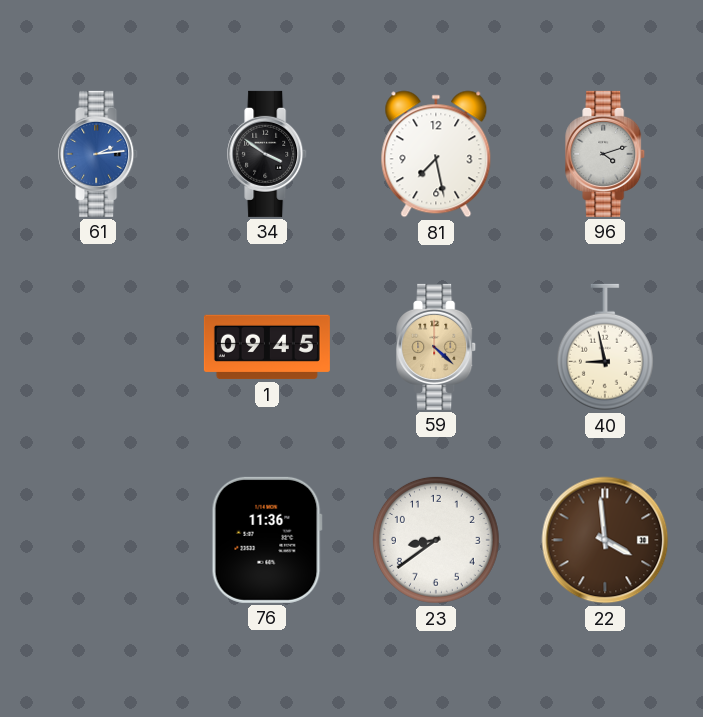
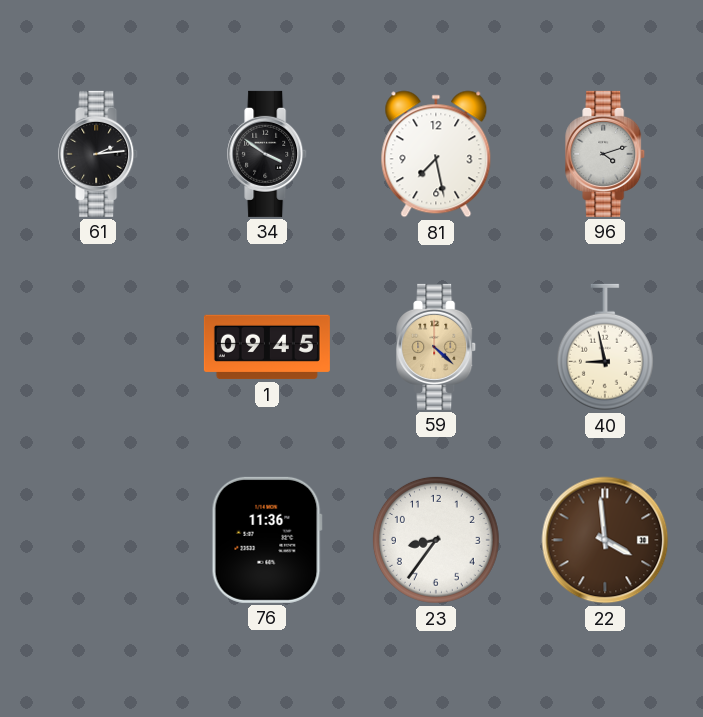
61 dial: blue -> black (99, 154)
23: 8:39 -> 8:36 (436, 540)
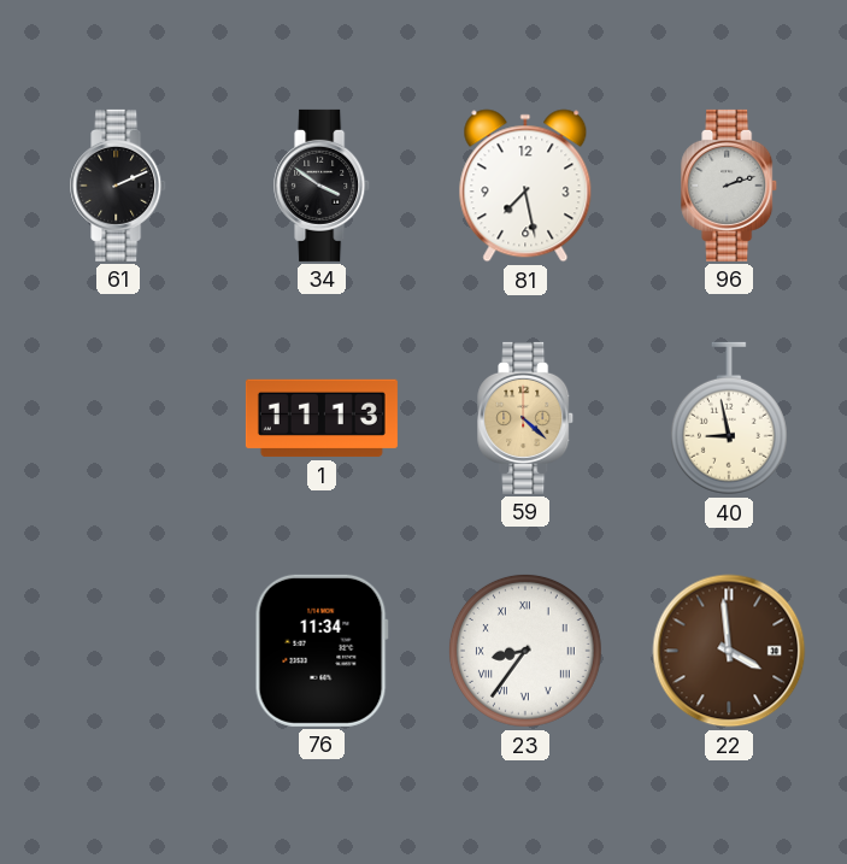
61: 2:14 -> 2:11 (119, 186)
96: 4:12 -> 2:12 (730, 186)
1: 09:45 -> 11:13 (322, 418)
76: 11:36 -> 11:34 (322, 651)
23 numerals: Arabic -> Roman (525, 651)
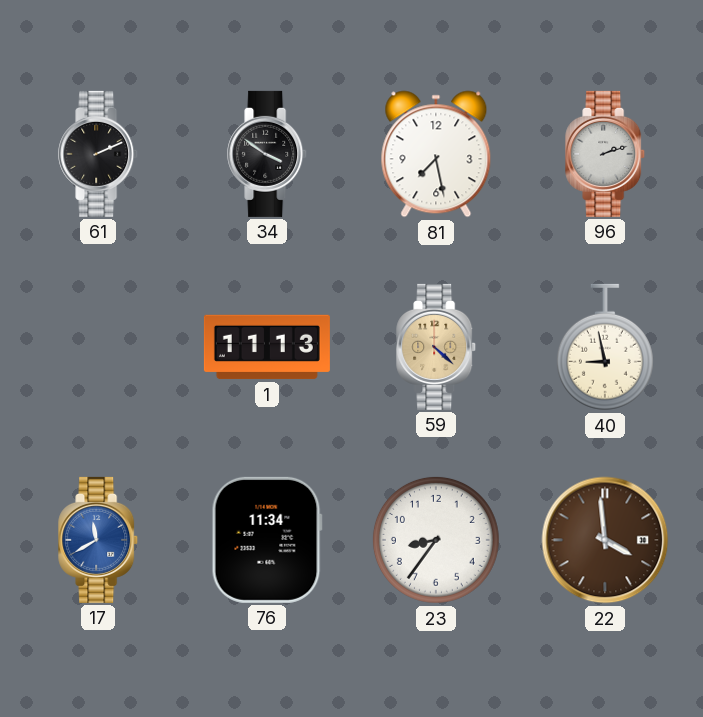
17: none -> 11:40 (99, 540)
23 numerals: Roman -> Arabic (436, 540)
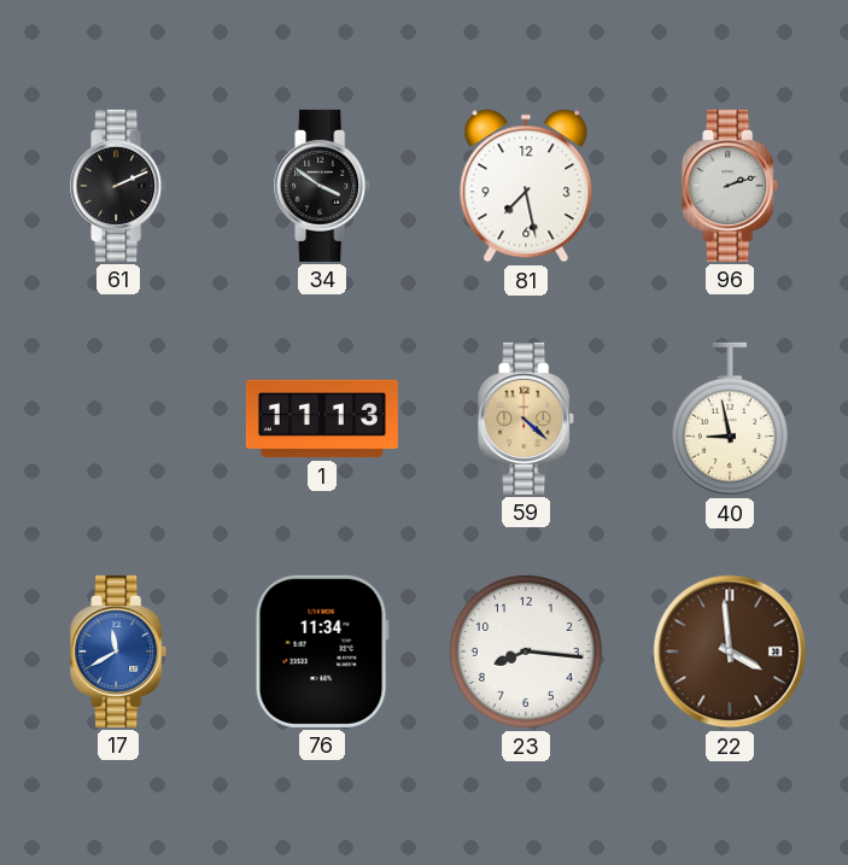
23: 8:36 -> 8:16 (526, 651)
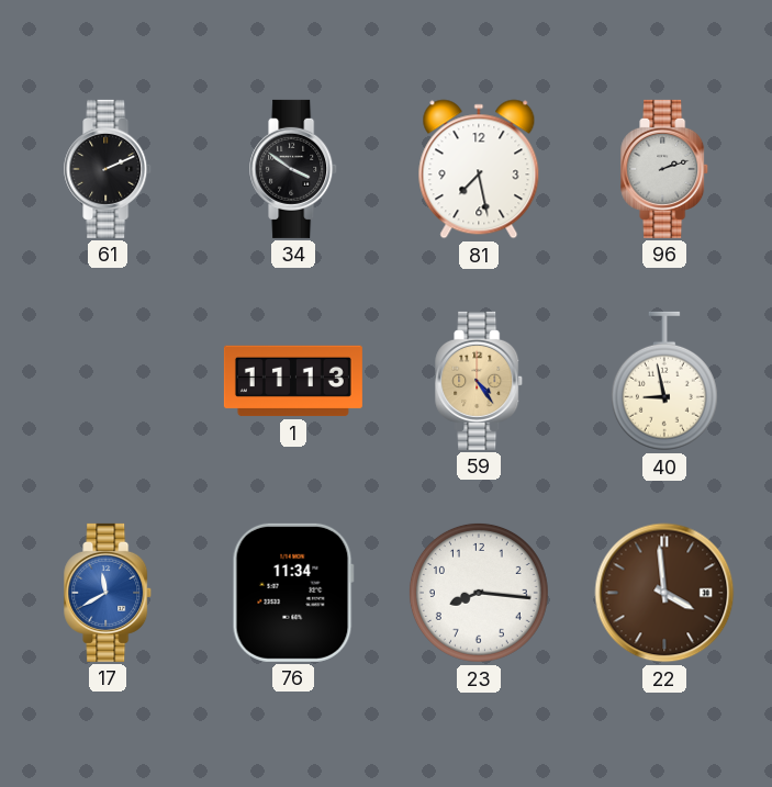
59: 4:22 -> 4:24 (480, 381)
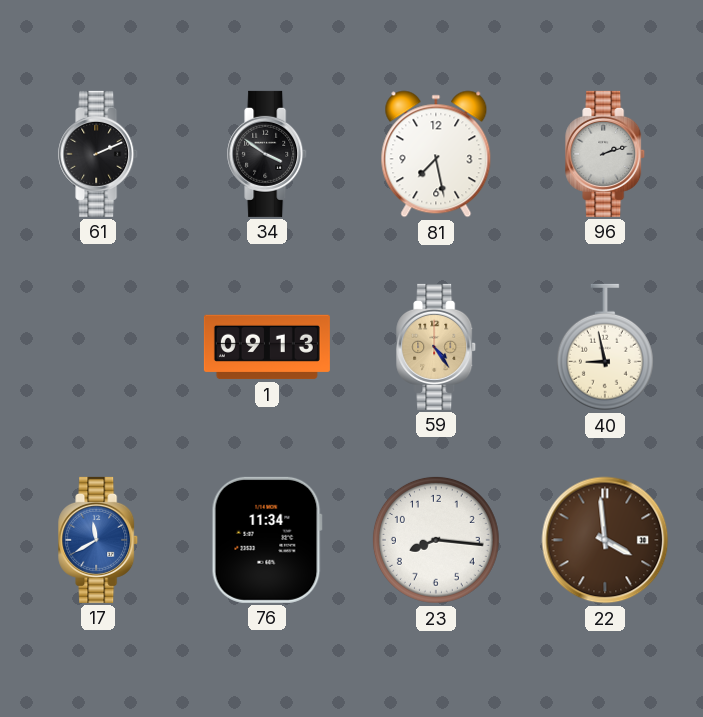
1: 11:13 -> 09:13 (267, 347)
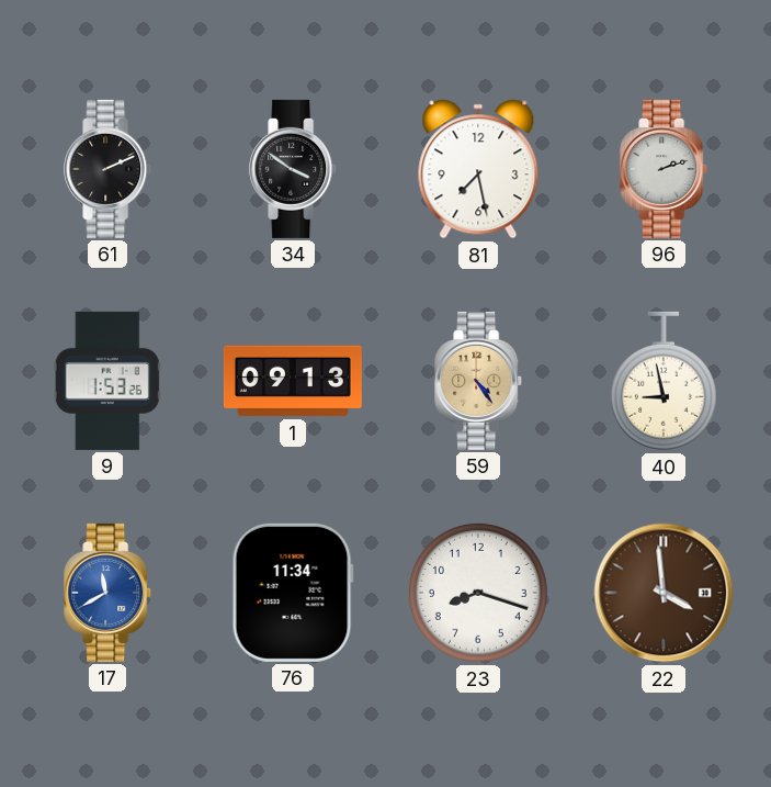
9: none -> 1:53 (107, 381)
23: 8:16 -> 8:18 (478, 593)
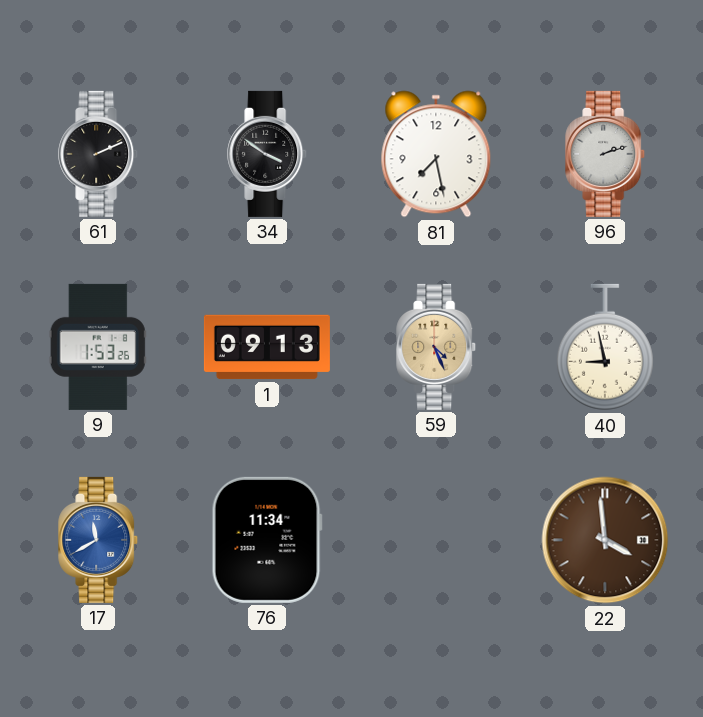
59: 4:24 -> 4:26 (437, 347)
23: 8:18 -> none (478, 593)
